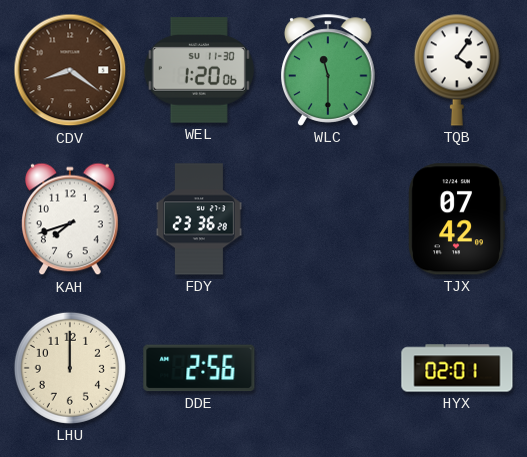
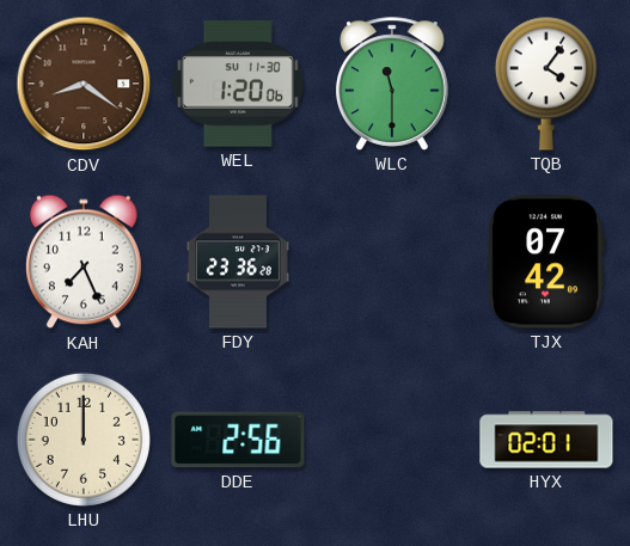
KAH: 7:42 -> 7:26 (85, 262)
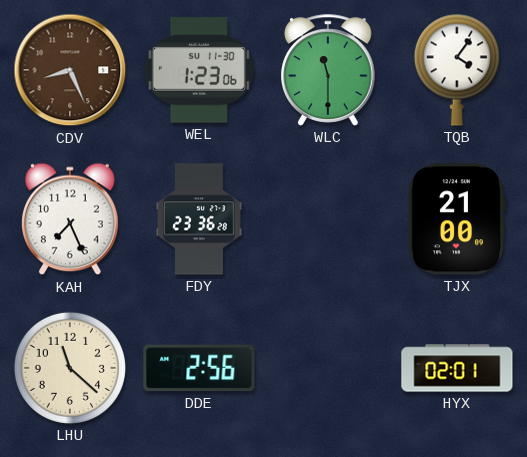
CDV: 8:21 -> 8:26 (70, 70)
WEL: 1:20 -> 1:23 (199, 70)
TJX: 07:42 -> 21:00 (457, 219)
LHU: 12:00 -> 11:22 (70, 368)
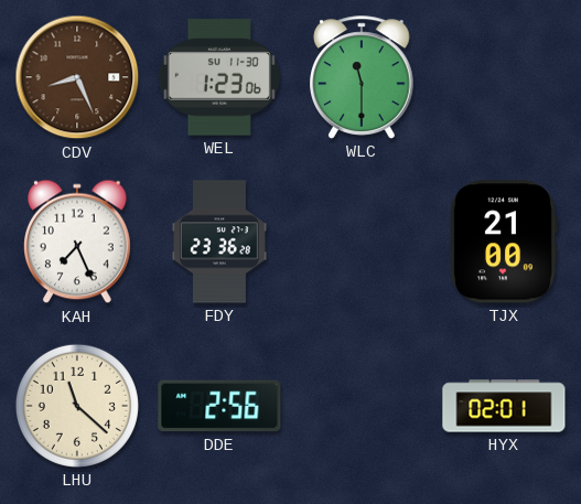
TQB: 4:06 -> none (457, 70)
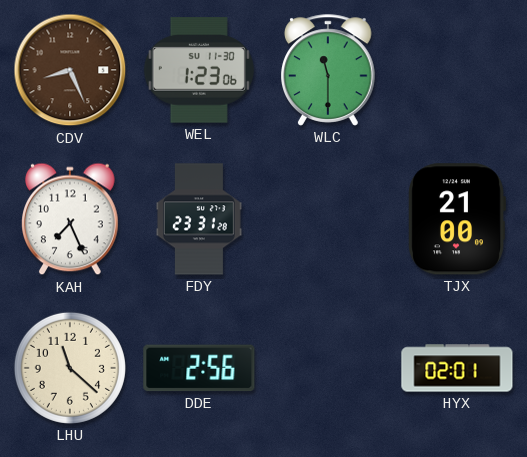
FDY: 23:36 -> 23:31 (199, 219)
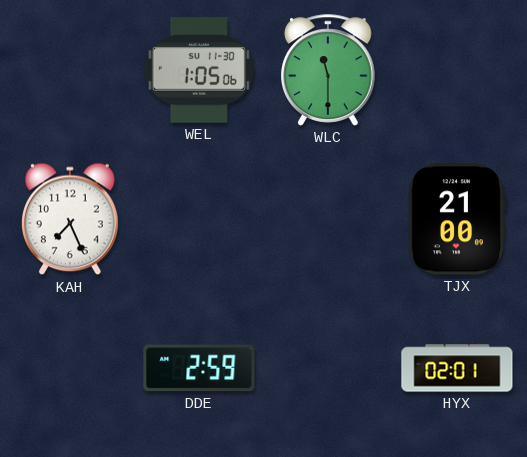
CDV: 8:26 -> none (70, 70)
WEL: 1:23 -> 1:05 (199, 70)
FDY: 23:31 -> none (199, 219)
LHU: 11:22 -> none (70, 368)
DDE: 2:56 -> 2:59 (199, 368)
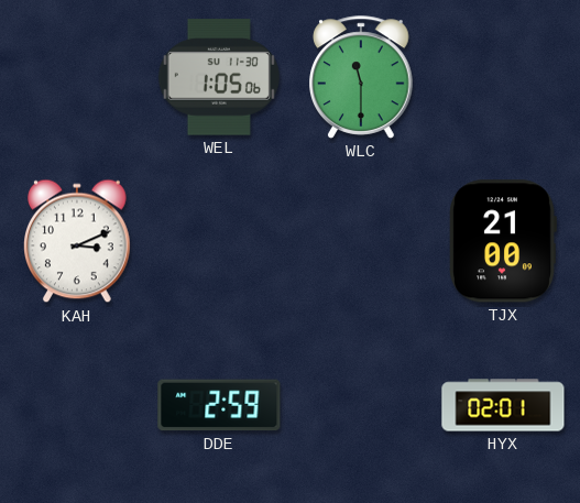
KAH: 7:26 -> 3:11 (78, 241)
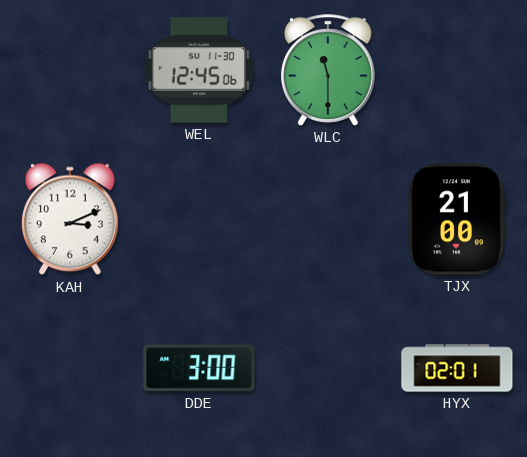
WEL: 1:05 -> 12:45 (199, 70)
DDE: 2:59 -> 3:00 (199, 368)
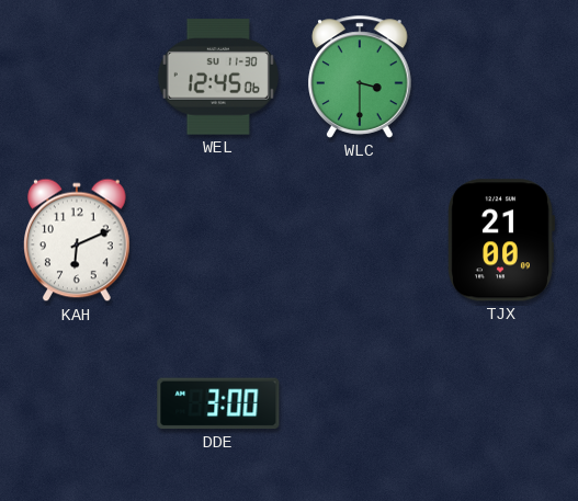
WLC: 11:30 -> 3:30 (361, 77)
KAH: 3:11 -> 6:11 (78, 240)
HYX: 02:01 -> none (457, 368)
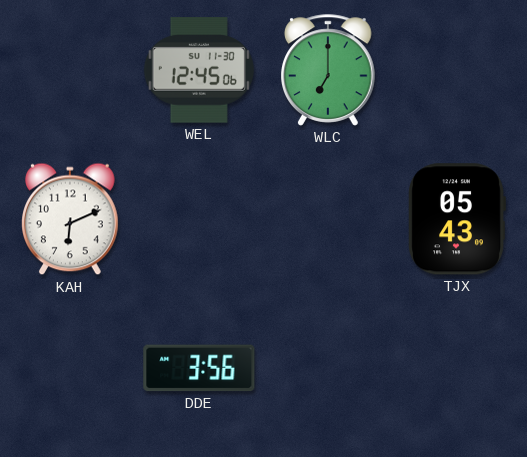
WLC: 3:30 -> 7:00 (329, 70)
TJX: 21:00 -> 05:43 (457, 219)
DDE: 3:00 -> 3:56 (199, 368)
